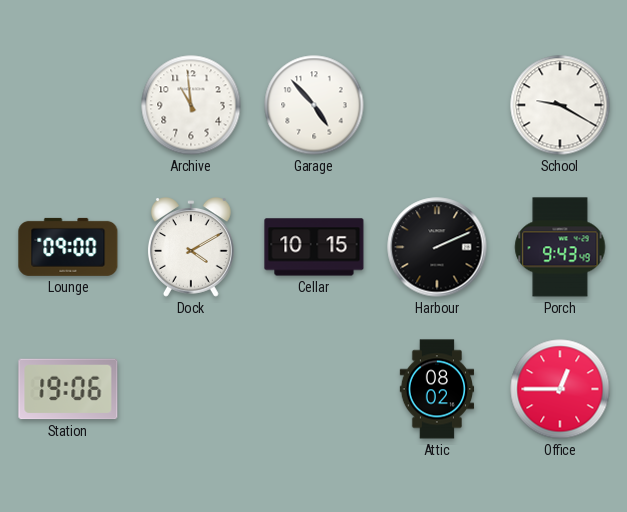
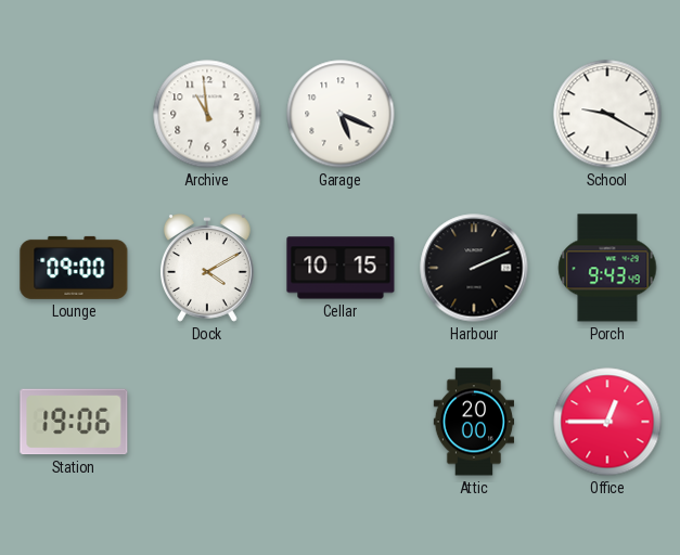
Garage: 4:53 -> 5:19 (341, 114)
Attic: 08:02 -> 20:00 (474, 422)
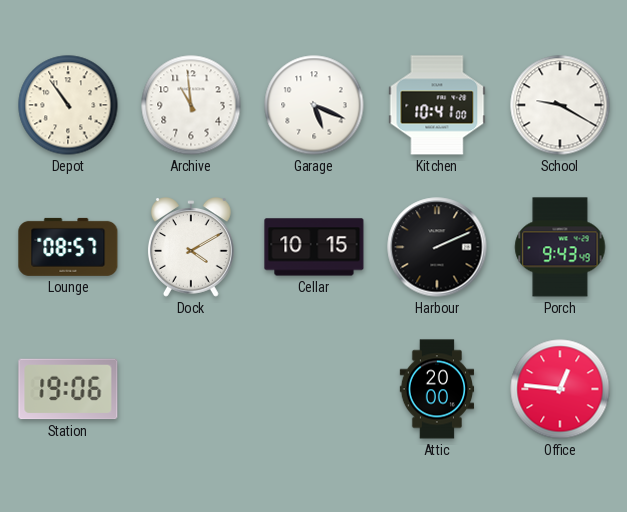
Depot: none -> 10:54 (68, 105)
Kitchen: none -> 10:41 (437, 105)
Lounge: 09:00 -> 08:57 (68, 247)
Office: 12:45 -> 12:46 (560, 389)
